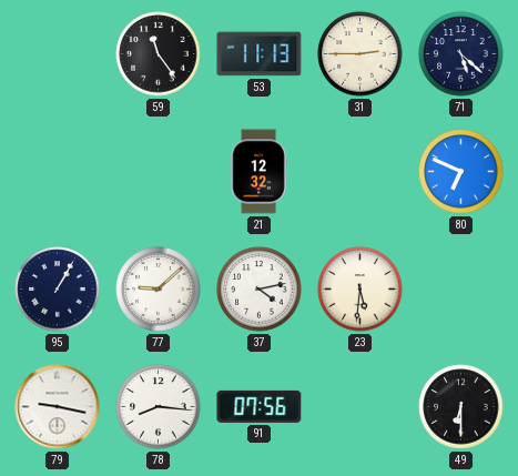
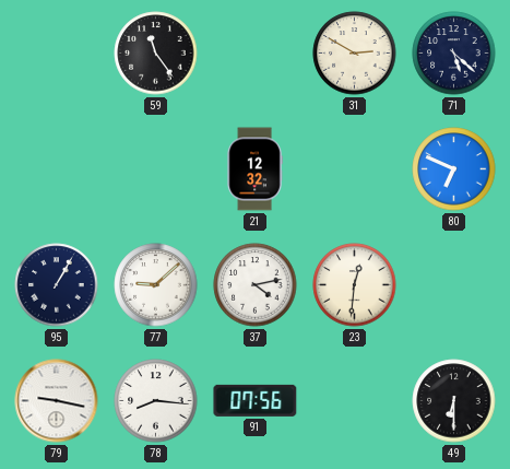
53: 11:13 -> none (260, 54)
31: 2:45 -> 2:50 (355, 54)
23: 5:31 -> 12:31 (355, 285)
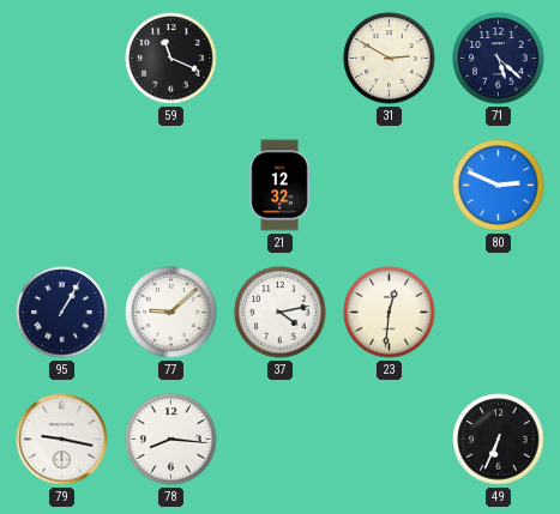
59: 11:24 -> 11:19 (171, 59)
80: 6:49 -> 2:49 (499, 186)
91: 07:56 -> none (256, 400)
49: 6:30 -> 6:34 (499, 440)
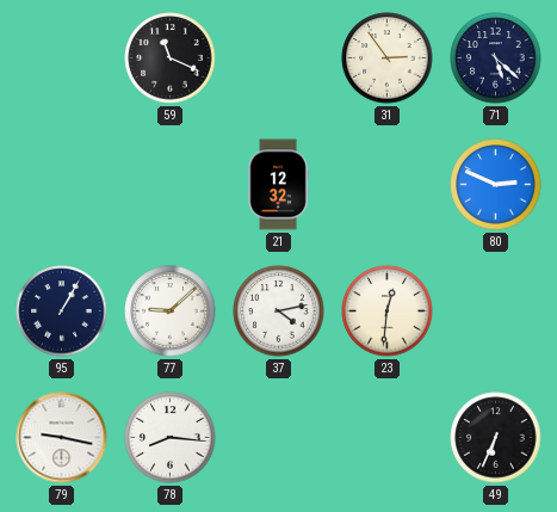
31: 2:50 -> 2:54 (388, 58)
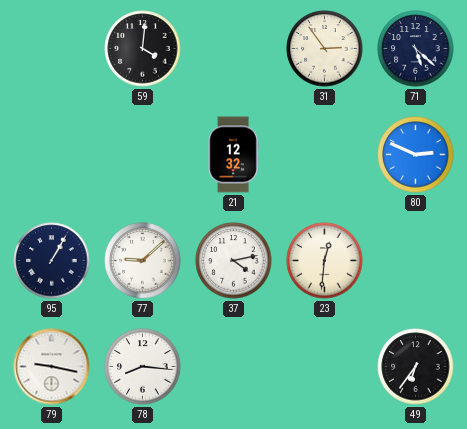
59: 11:19 -> 4:01 (143, 49)
49: 6:34 -> 6:36 (416, 367)
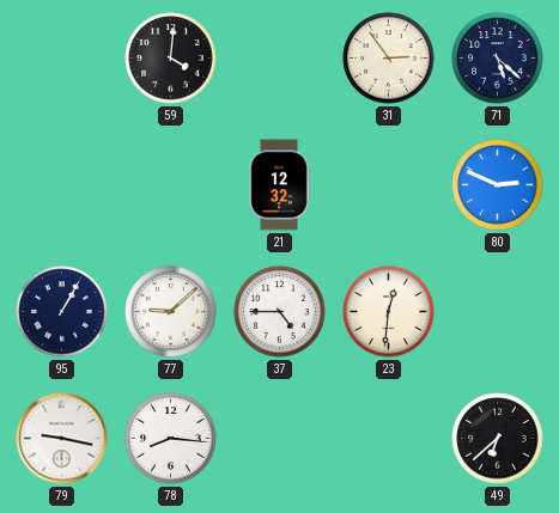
37: 4:13 -> 4:45 (280, 312)
49: 6:36 -> 6:38 (498, 439)
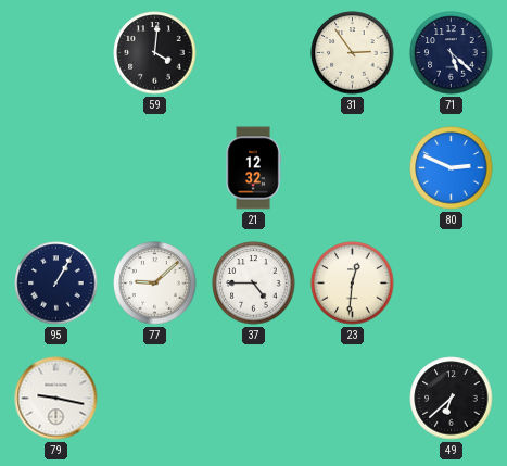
78: 8:16 -> none (171, 439)
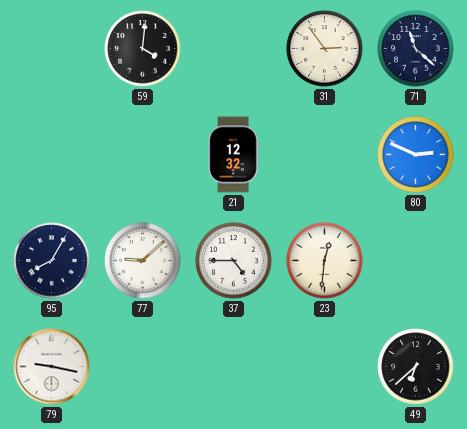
71: 5:22 -> 11:22 (416, 49)
95: 1:05 -> 8:05 (52, 261)
